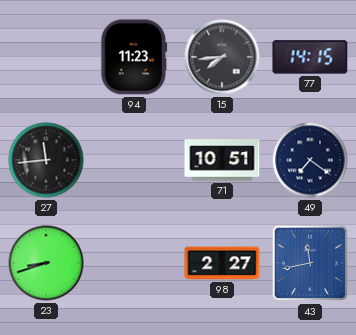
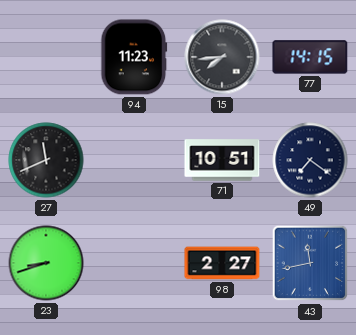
27: 11:44 -> 11:41 (46, 160)
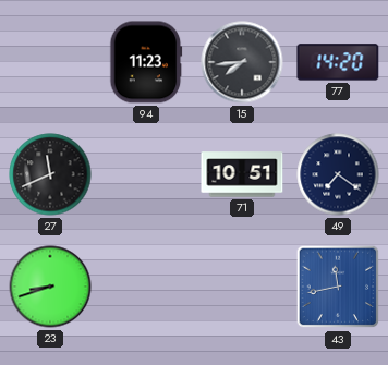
77: 14:15 -> 14:20 (338, 62)
98: 2:27 -> none (222, 263)
